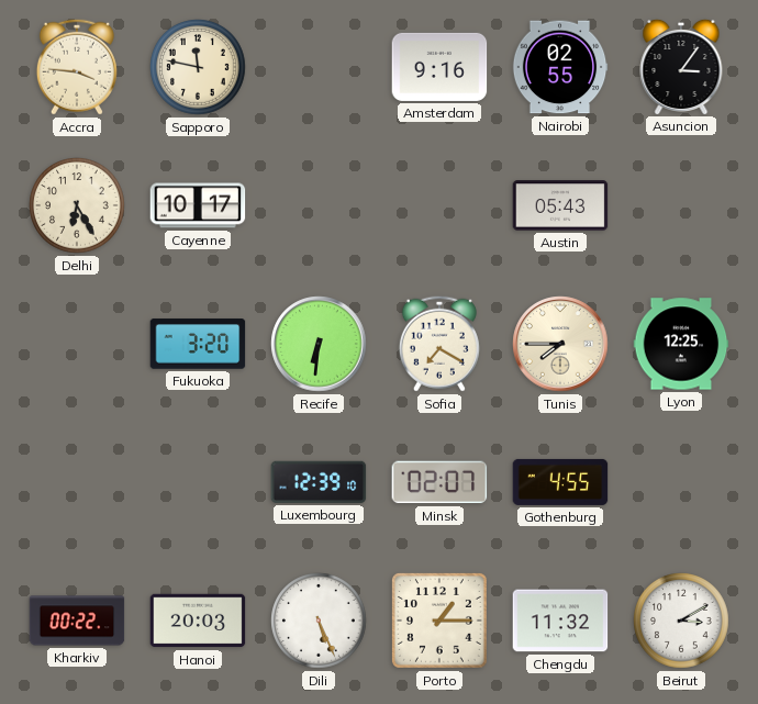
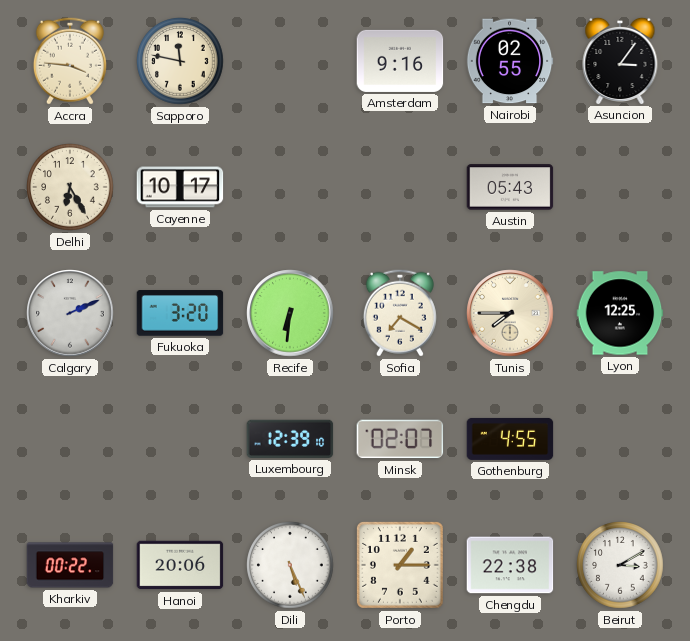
Calgary: none -> 2:11 (70, 313)
Hanoi: 20:03 -> 20:06 (180, 565)
Chengdu: 11:32 -> 22:38 (510, 565)
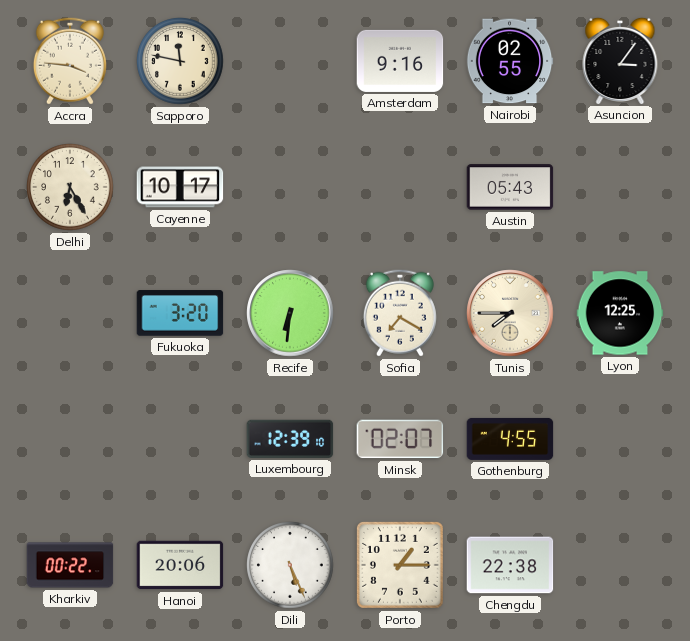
Calgary: 2:11 -> none (70, 313)
Beirut: 3:10 -> none (620, 565)
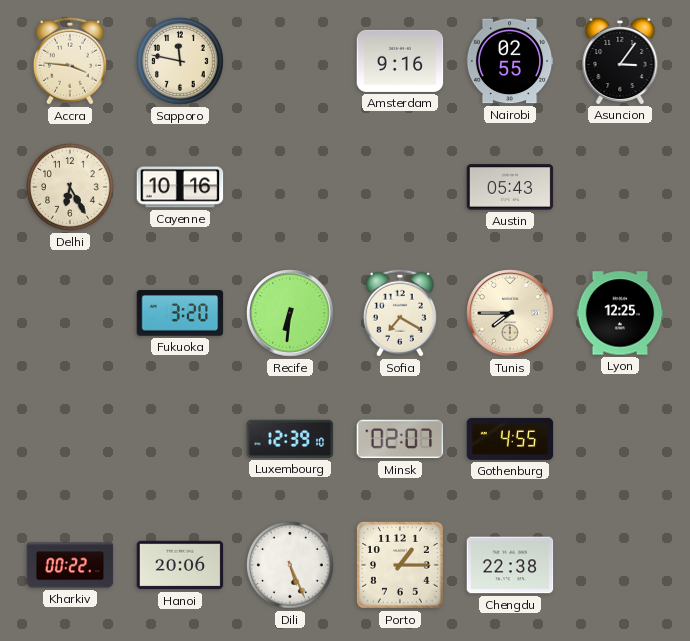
Cayenne: 10:17 -> 10:16 (180, 187)
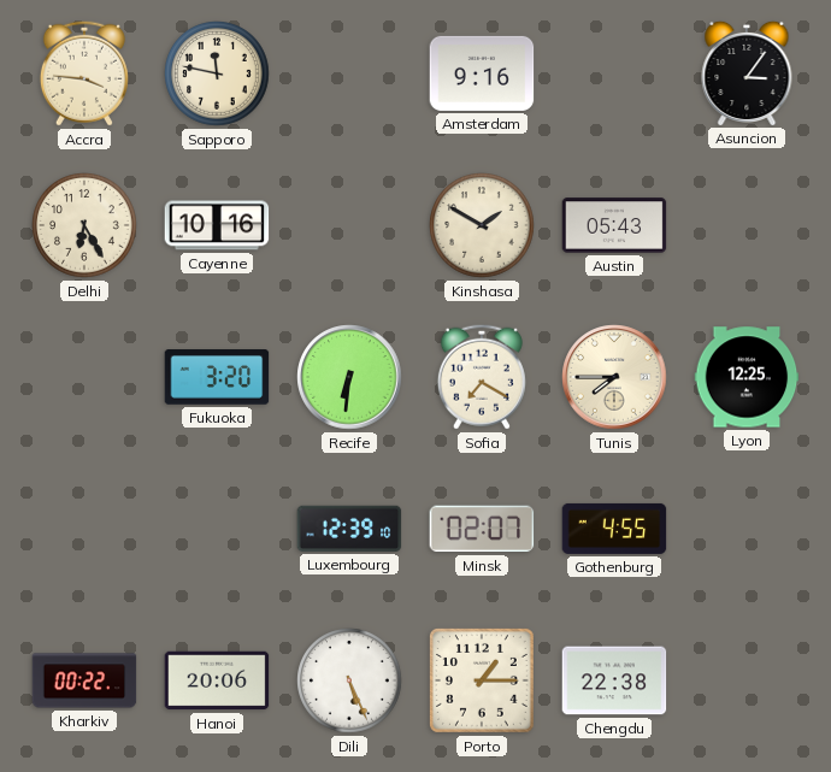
Nairobi: 02:55 -> none (510, 61)
Kinshasa: none -> 1:50 (482, 225)
